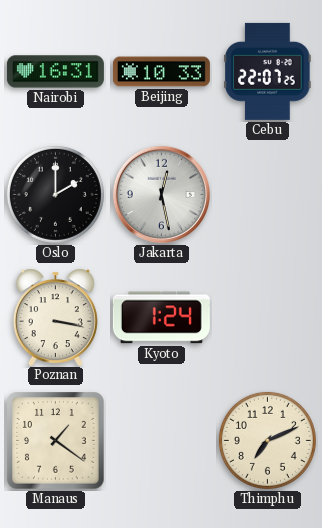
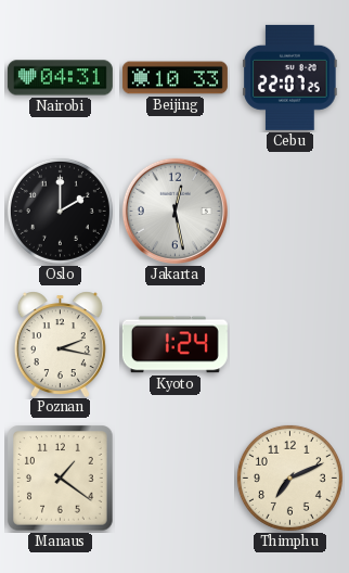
Nairobi: 16:31 -> 04:31 (60, 78)
Poznan: 3:17 -> 2:17 (60, 344)
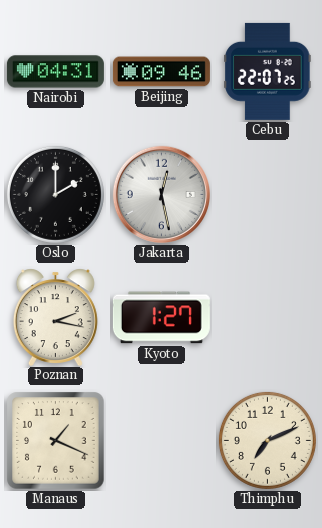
Beijing: 10:33 -> 09:46 (161, 72)
Kyoto: 1:24 -> 1:27 (161, 318)
Manaus: 1:21 -> 1:19 (56, 441)
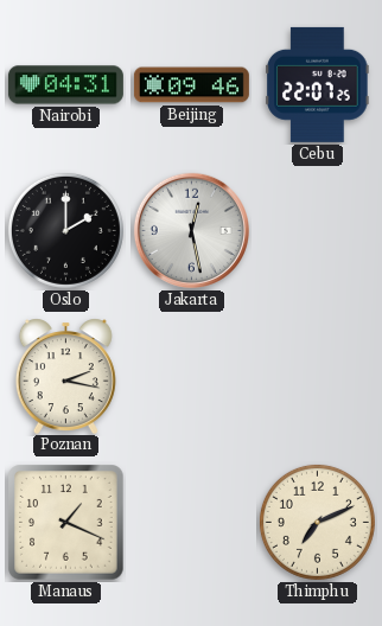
Kyoto: 1:27 -> none (161, 318)
